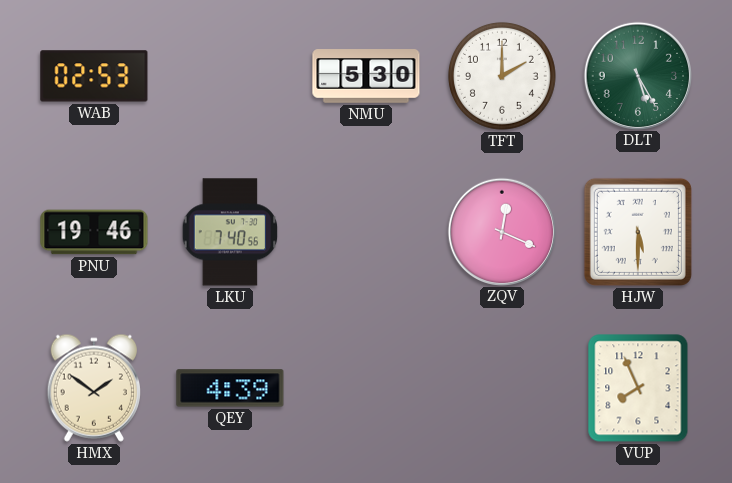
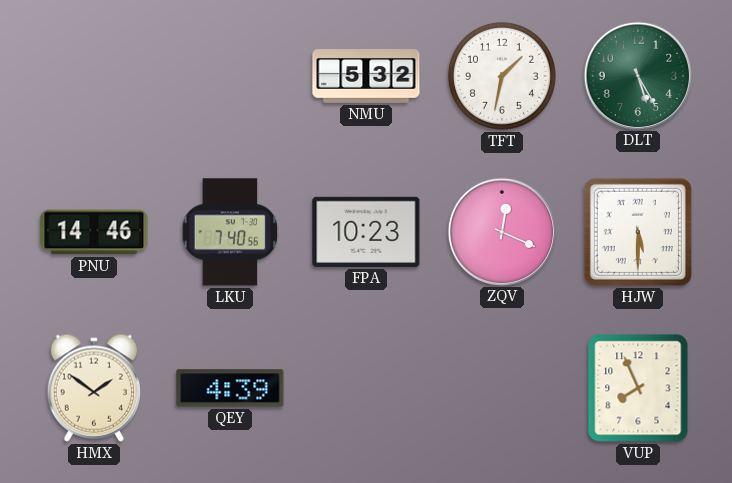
WAB: 02:53 -> none (94, 76)
NMU: 5:30 -> 5:32 (366, 76)
TFT: 2:00 -> 1:32 (502, 76)
PNU: 19:46 -> 14:46 (94, 232)
FPA: none -> 10:23 (366, 232)
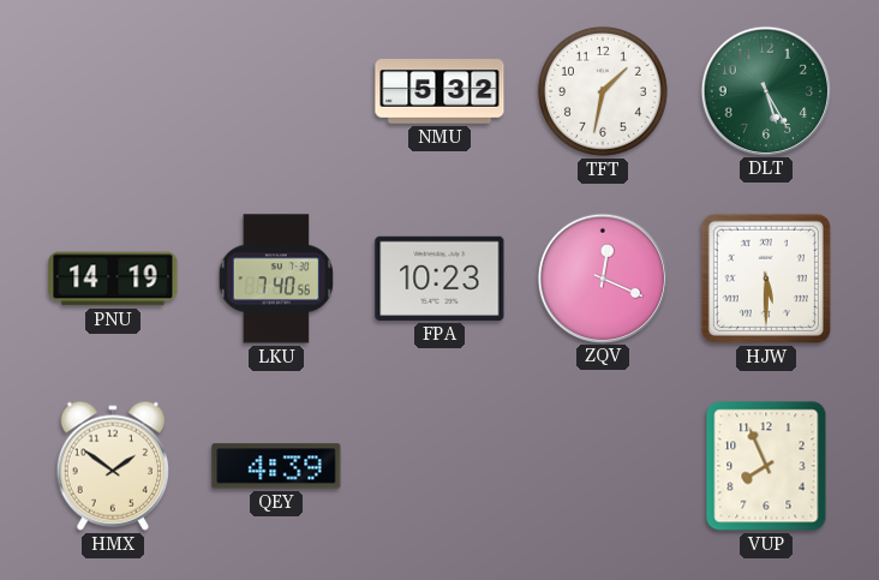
PNU: 14:46 -> 14:19 (113, 279)
